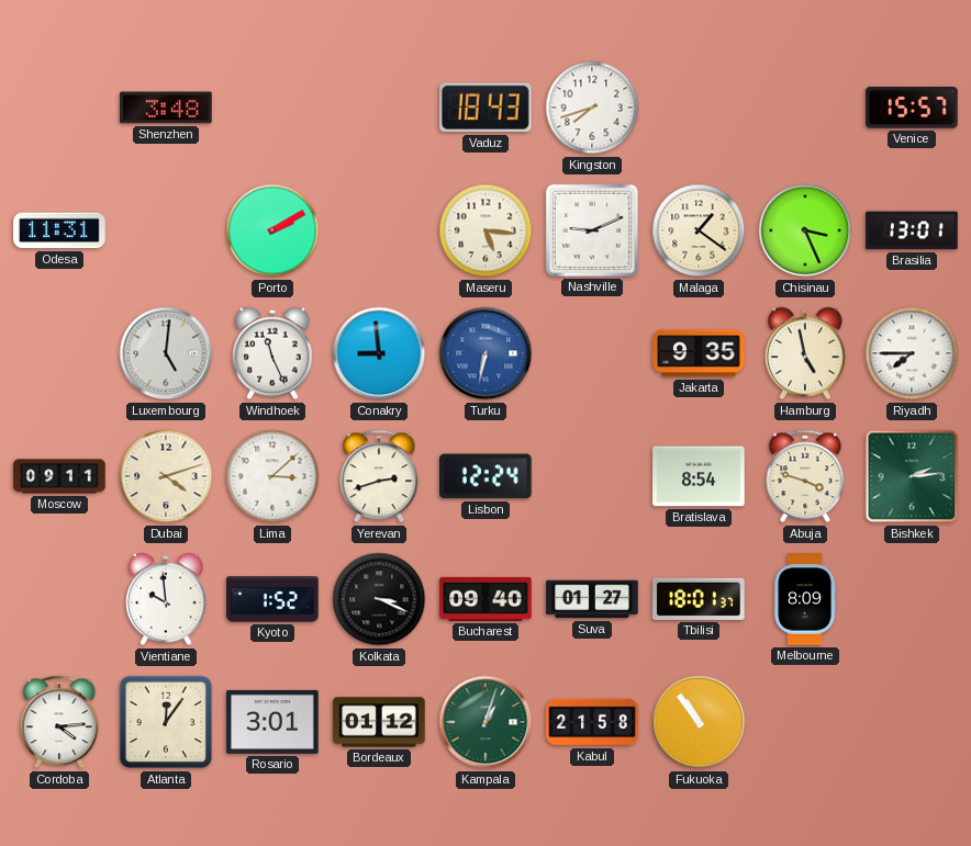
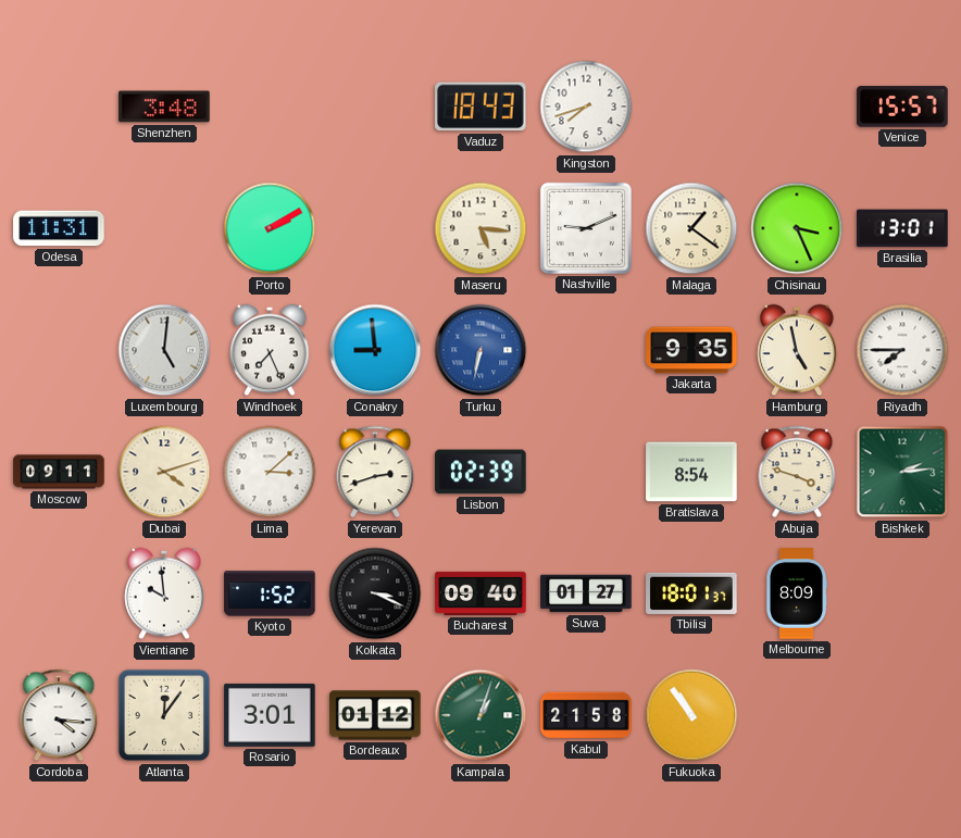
Windhoek: 11:26 -> 7:26 (270, 350)
Lisbon: 12:24 -> 02:39 (480, 472)
Cordoba: 4:14 -> 4:16 (59, 715)
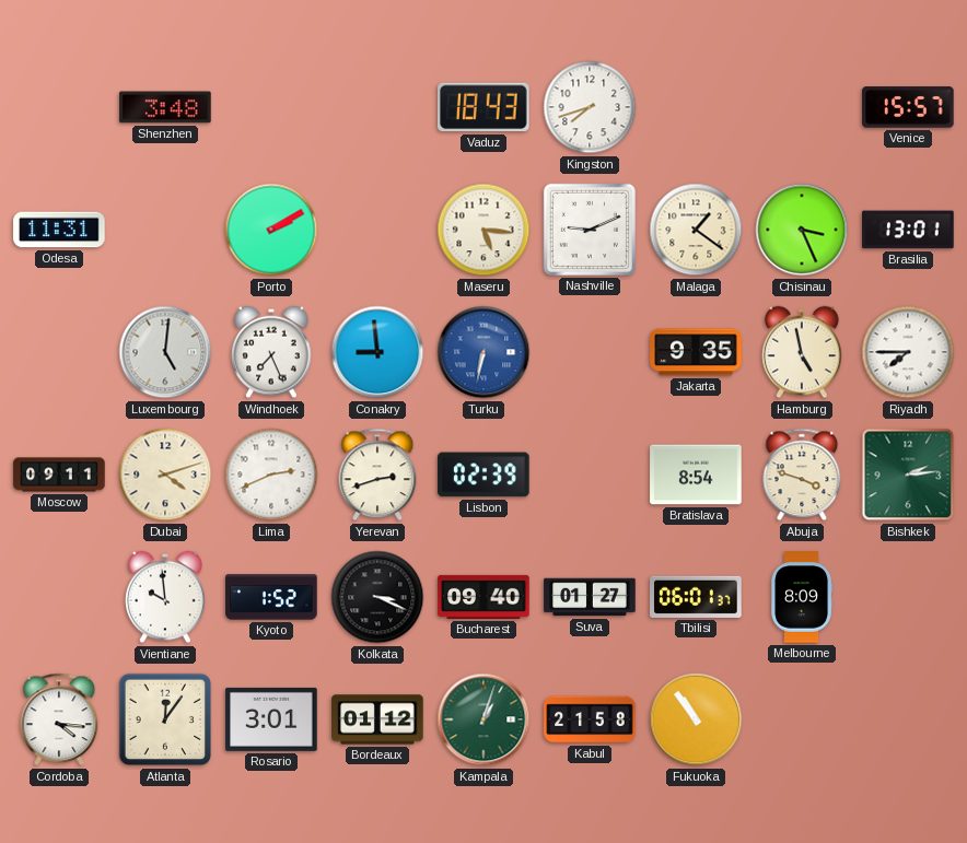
Lima: 3:08 -> 2:41 (271, 475)
Tbilisi: 18:01 -> 06:01 (696, 597)
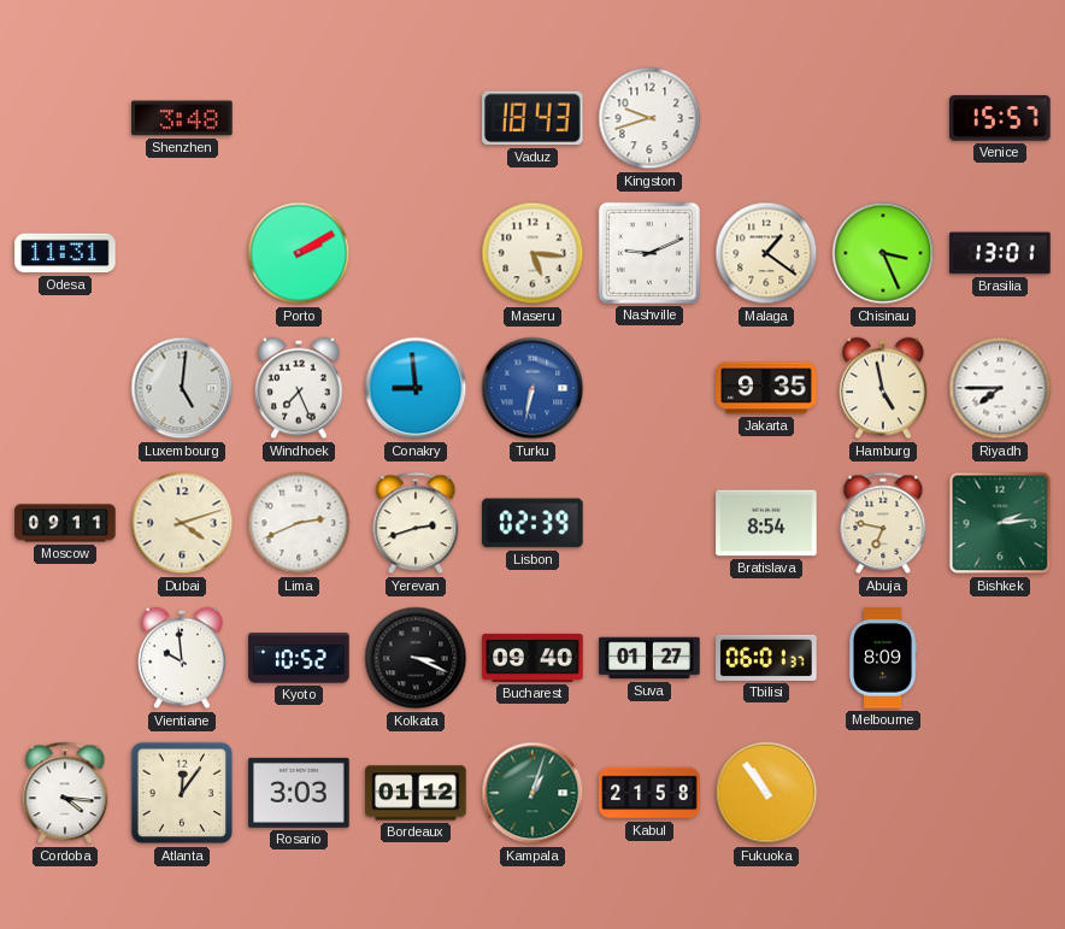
Kingston: 7:42 -> 9:42 (649, 118)
Abuja: 3:48 -> 6:47 (883, 523)
Kyoto: 1:52 -> 10:52 (299, 658)
Rosario: 3:01 -> 3:03 (299, 793)
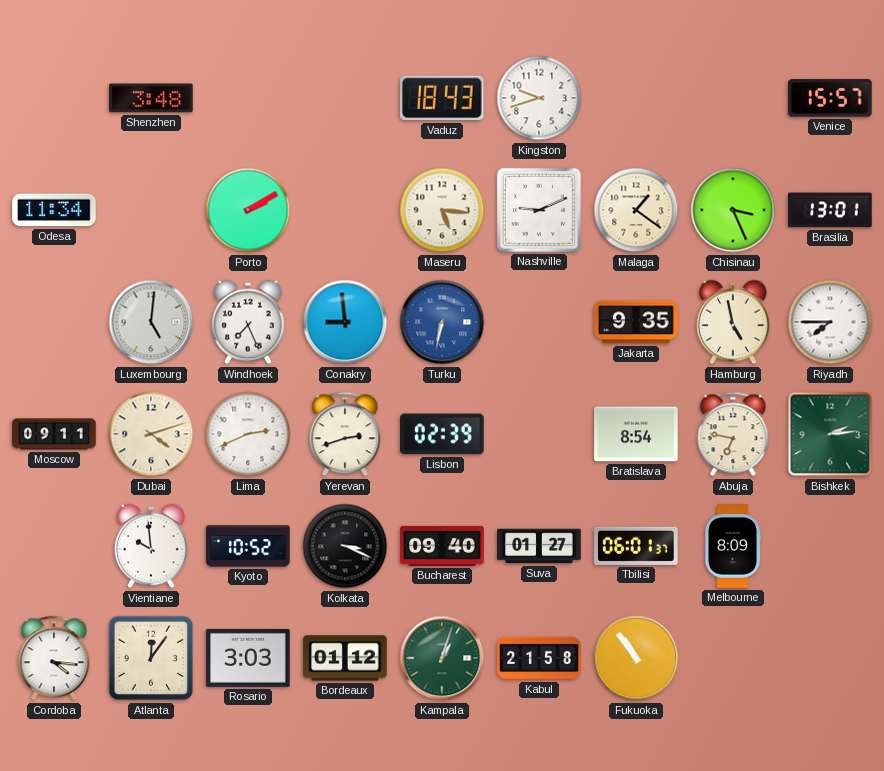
Odesa: 11:31 -> 11:34 (54, 210)
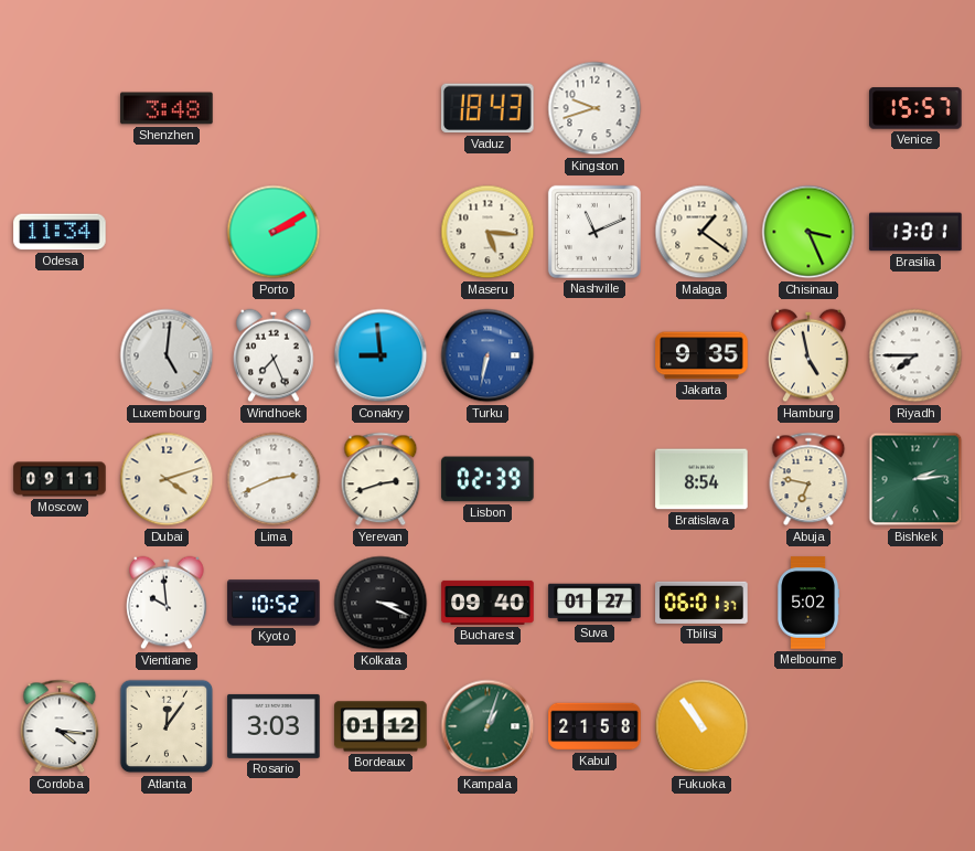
Nashville: 9:11 -> 11:11 (594, 232)
Melbourne: 8:09 -> 5:02 (808, 603)
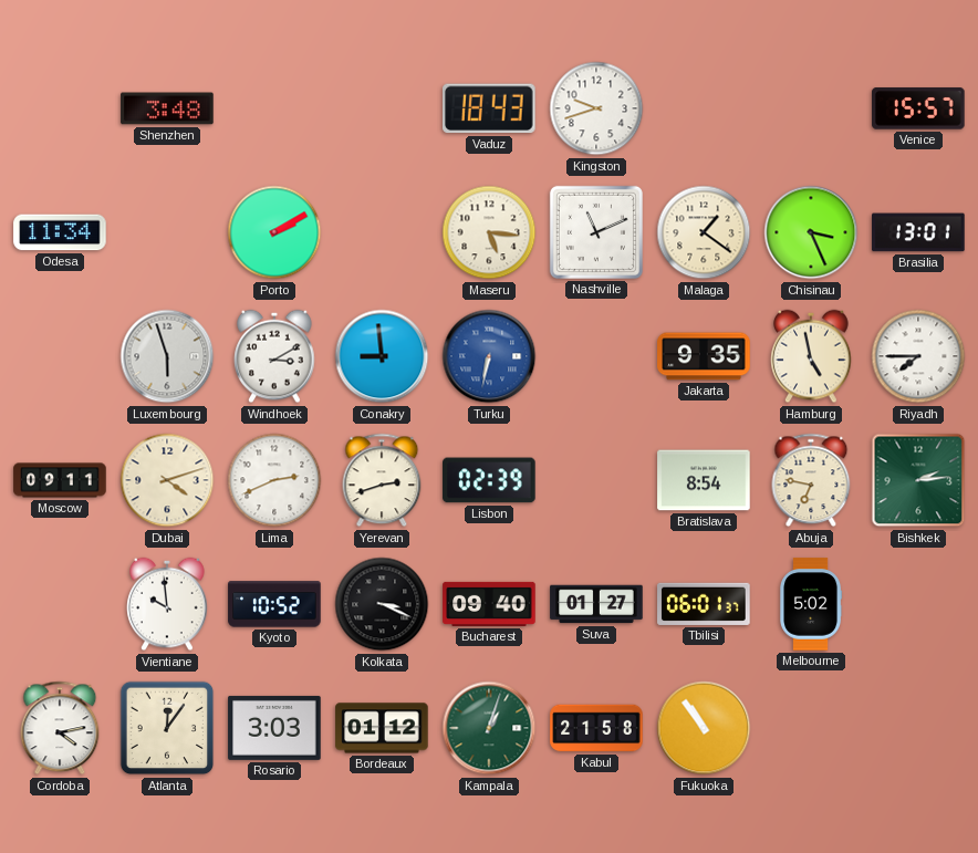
Luxembourg: 5:01 -> 5:57 (167, 356)
Windhoek: 7:26 -> 3:10 (274, 356)
Cordoba: 4:16 -> 4:13 (60, 728)
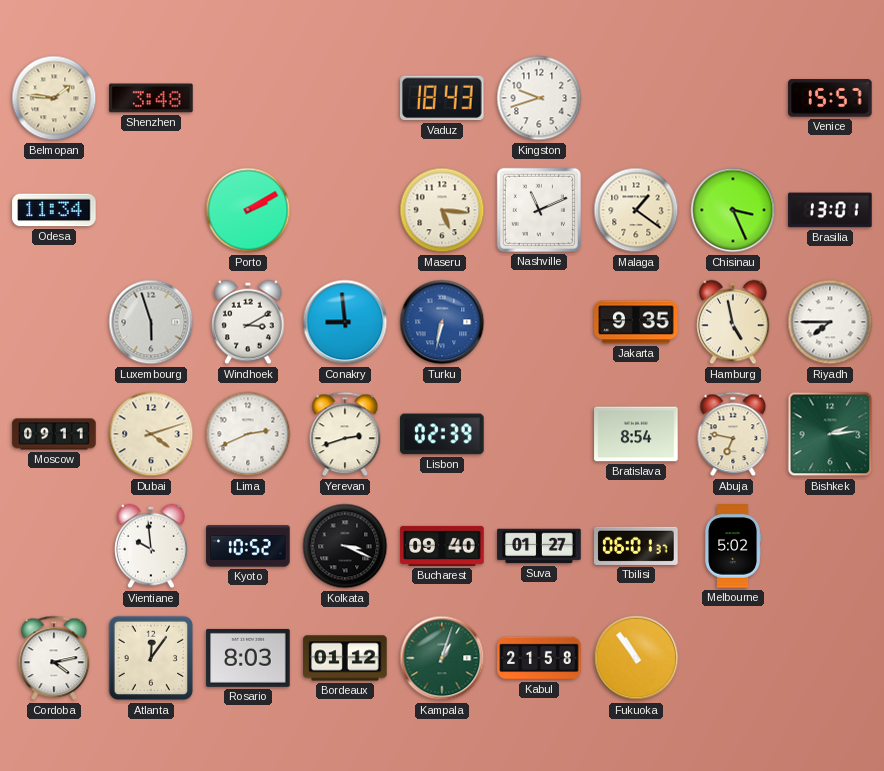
Belmopan: none -> 1:46 (54, 98)
Rosario: 3:03 -> 8:03 (248, 658)
